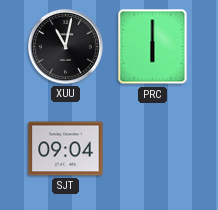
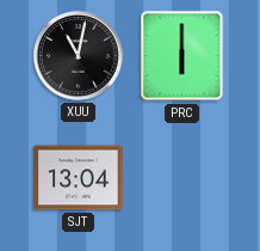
SJT: 09:04 -> 13:04 (79, 178)
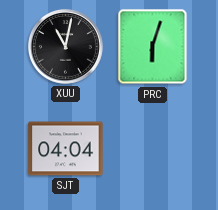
PRC: 6:00 -> 6:03 (153, 47)
SJT: 13:04 -> 04:04 (66, 149)
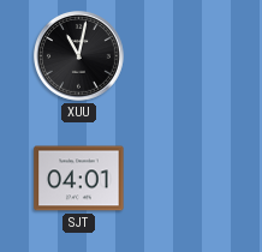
PRC: 6:03 -> none (153, 47)
SJT: 04:04 -> 04:01 (79, 179)
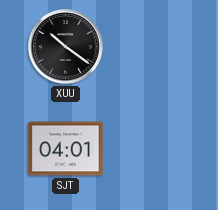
XUU: 11:02 -> 10:21 (66, 47)
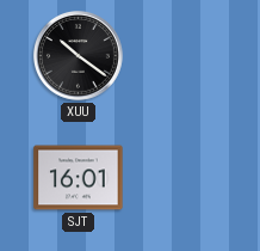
SJT: 04:01 -> 16:01 (79, 178)
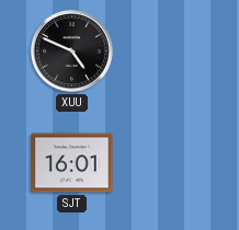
XUU: 10:21 -> 4:49 (72, 51)
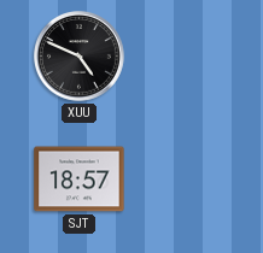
SJT: 16:01 -> 18:57 (80, 180)
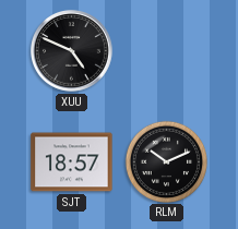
RLM: none -> 10:11 (166, 161)
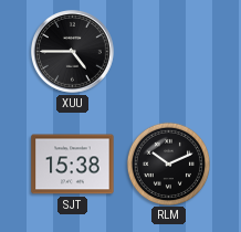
XUU: 4:49 -> 4:45 (73, 52)
SJT: 18:57 -> 15:38 (73, 165)
